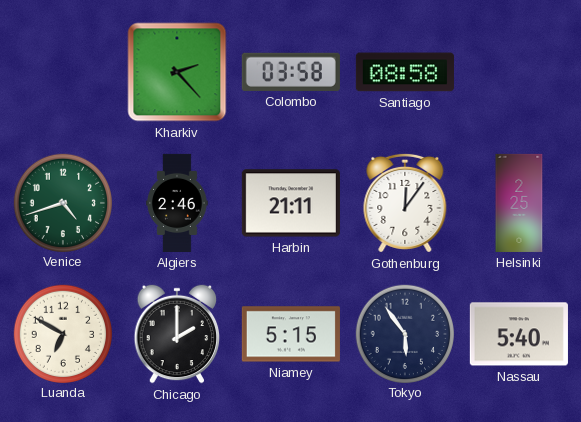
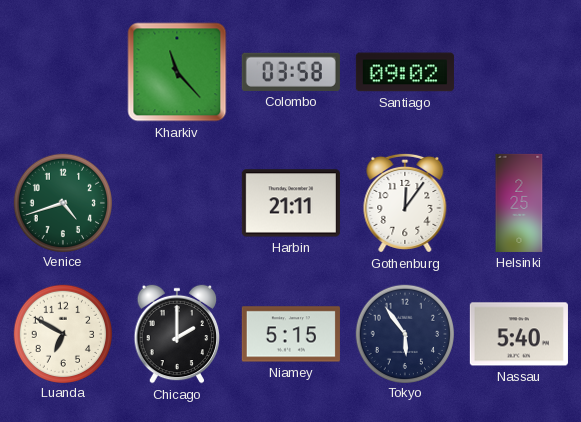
Kharkiv: 2:23 -> 11:23 (177, 72)
Santiago: 08:58 -> 09:02 (405, 72)
Algiers: 2:46 -> none (177, 203)
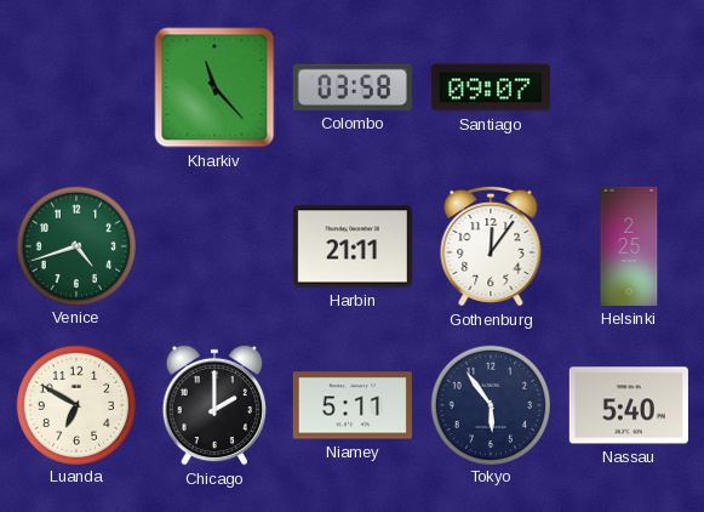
Santiago: 09:02 -> 09:07 (491, 87)
Niamey: 5:15 -> 5:11 (353, 405)
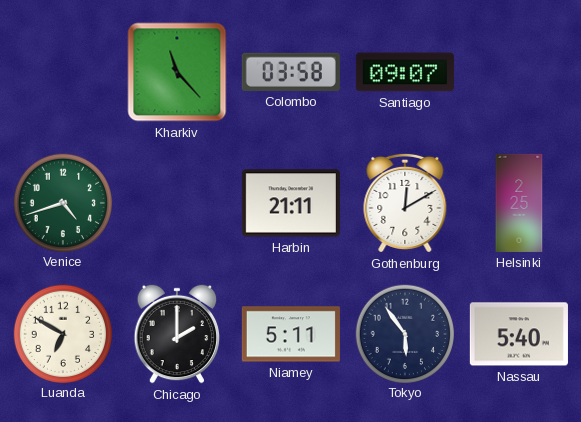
Gothenburg: 12:06 -> 12:10 (405, 203)
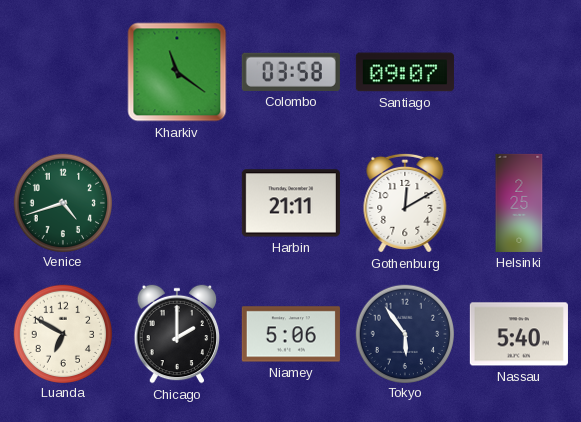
Kharkiv: 11:23 -> 11:21 (177, 72)
Niamey: 5:11 -> 5:06 (291, 334)
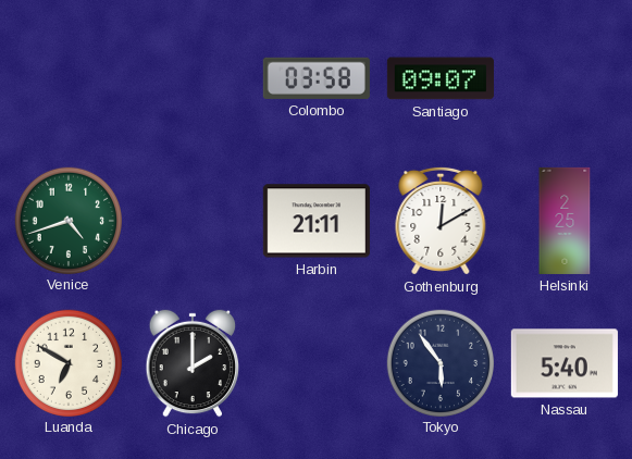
Kharkiv: 11:21 -> none (177, 72)
Niamey: 5:06 -> none (291, 334)
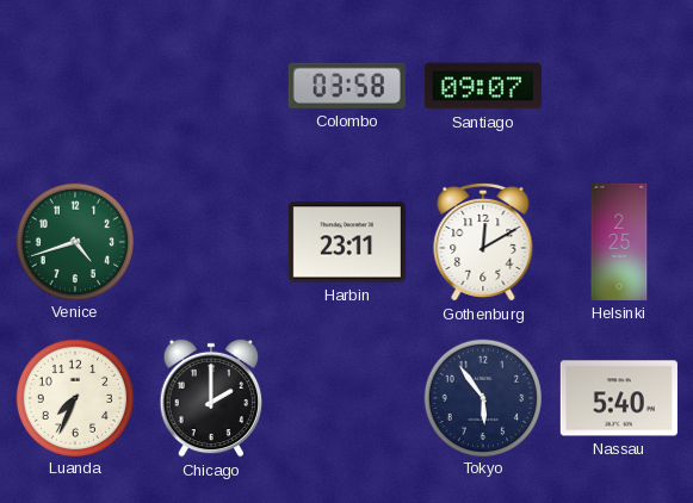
Harbin: 21:11 -> 23:11 (347, 242)
Luanda: 6:50 -> 7:34 (74, 397)
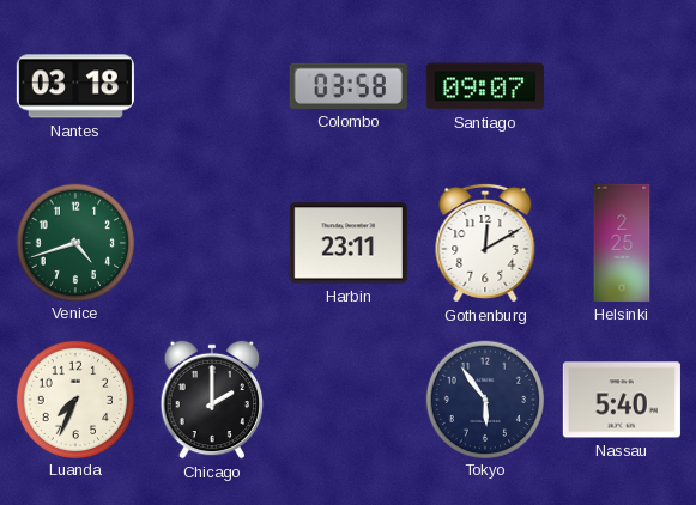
Nantes: none -> 03:18 (75, 86)
